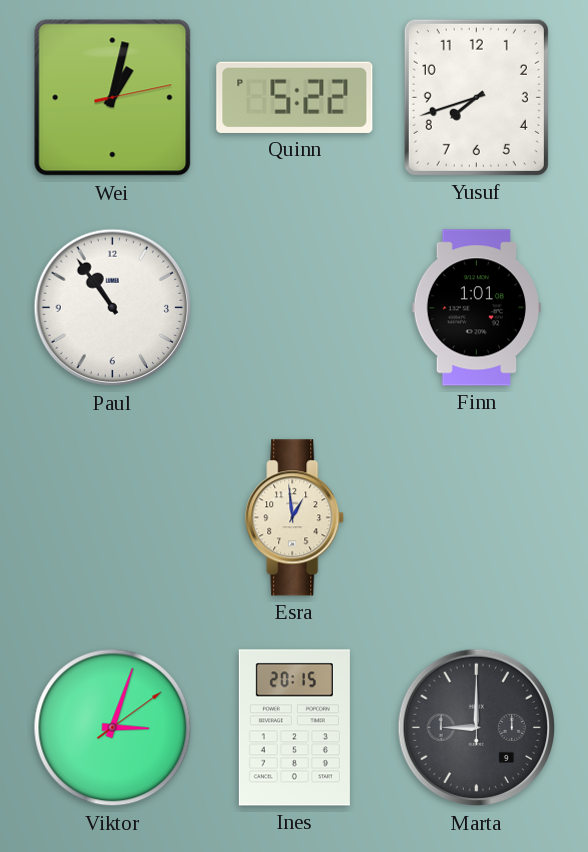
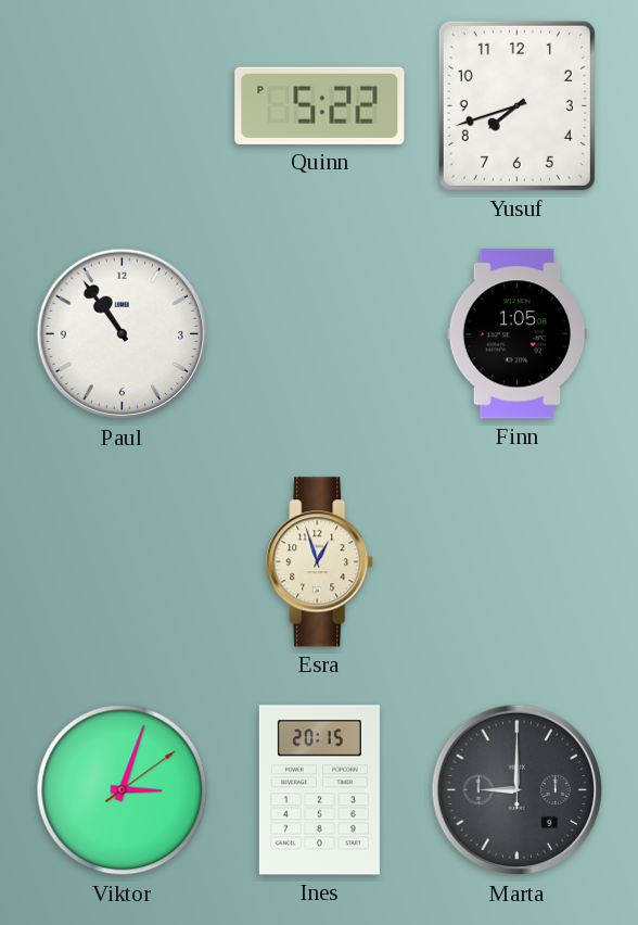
Wei: 1:02 -> none (113, 98)
Finn: 1:01 -> 1:05 (516, 334)
Esra: 12:59 -> 12:57 (320, 562)
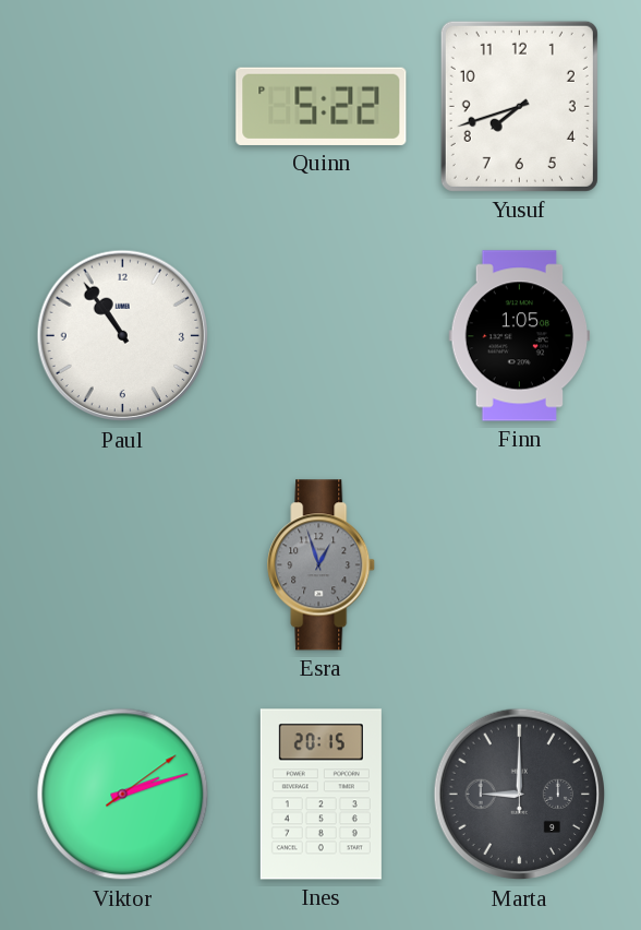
Esra dial: cream -> grey (322, 565)
Viktor: 3:03 -> 2:12 (123, 795)
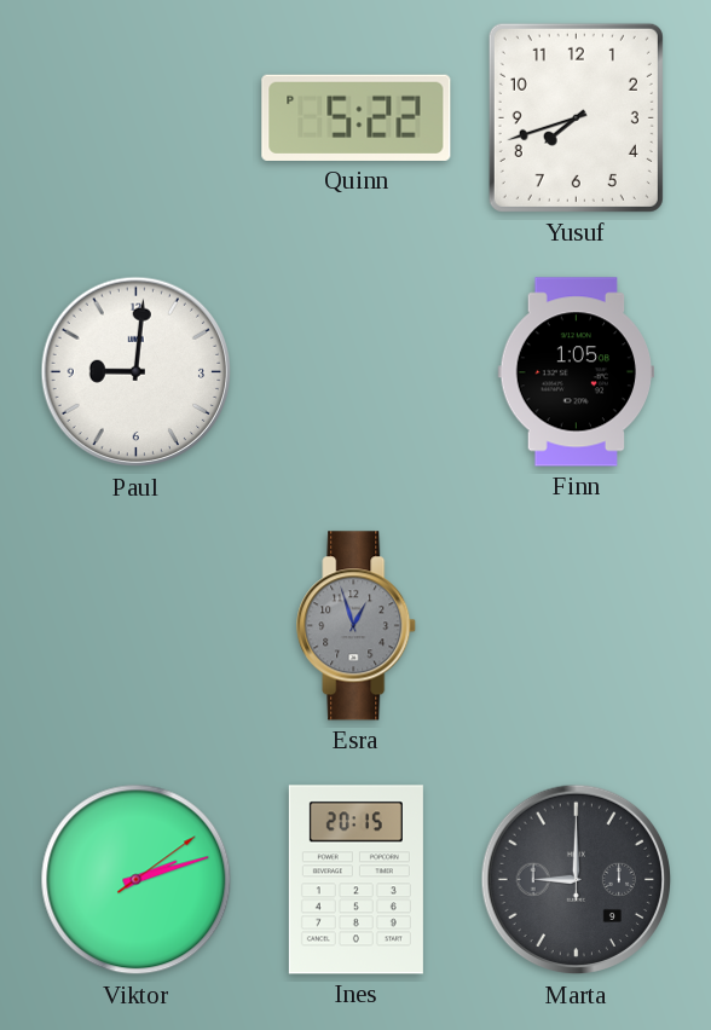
Paul: 10:54 -> 9:01 (137, 372)
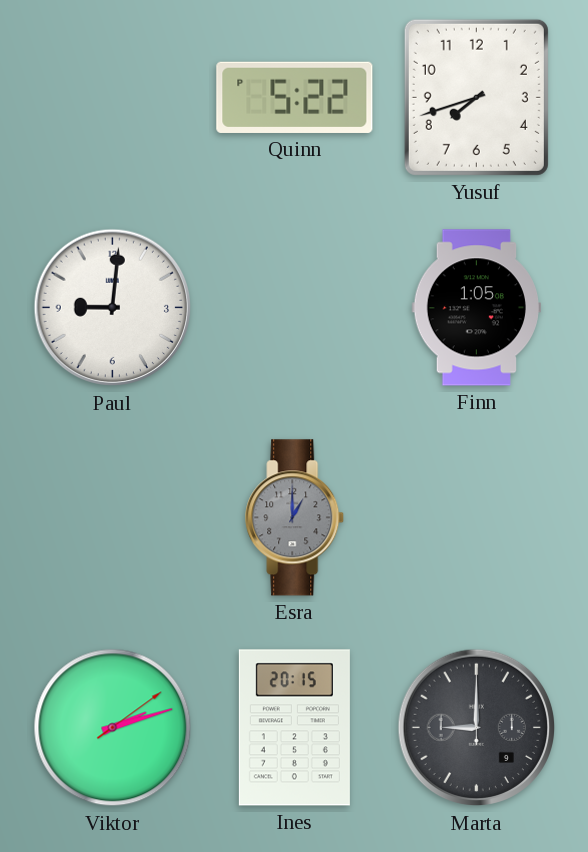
Esra: 12:57 -> 1:00 (295, 518)
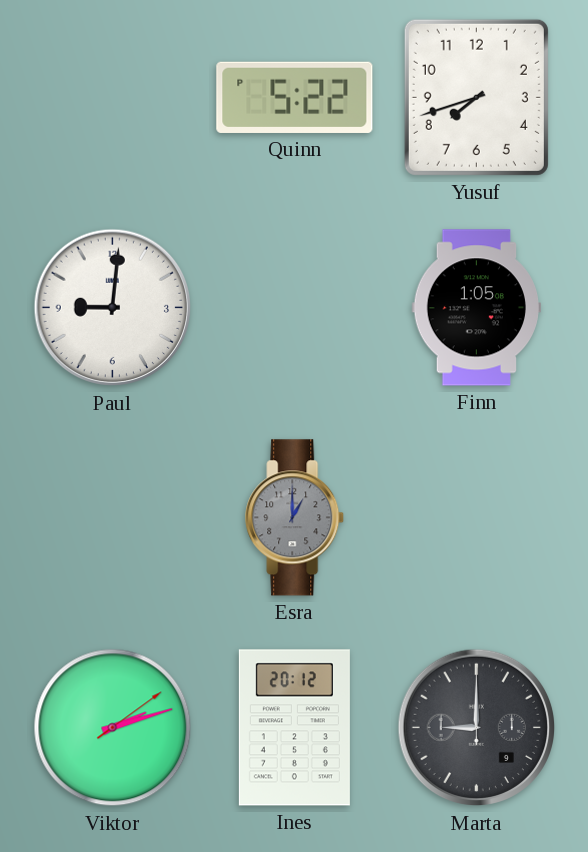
Ines: 20:15 -> 20:12 (294, 728)
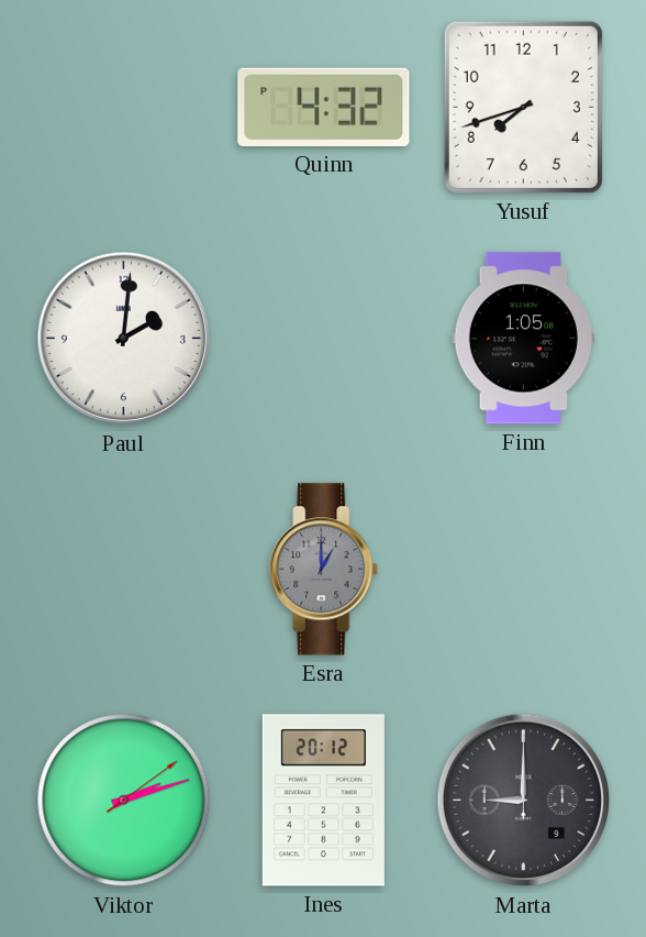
Quinn: 5:22 -> 4:32 (324, 107)
Paul: 9:01 -> 2:01 (124, 339)
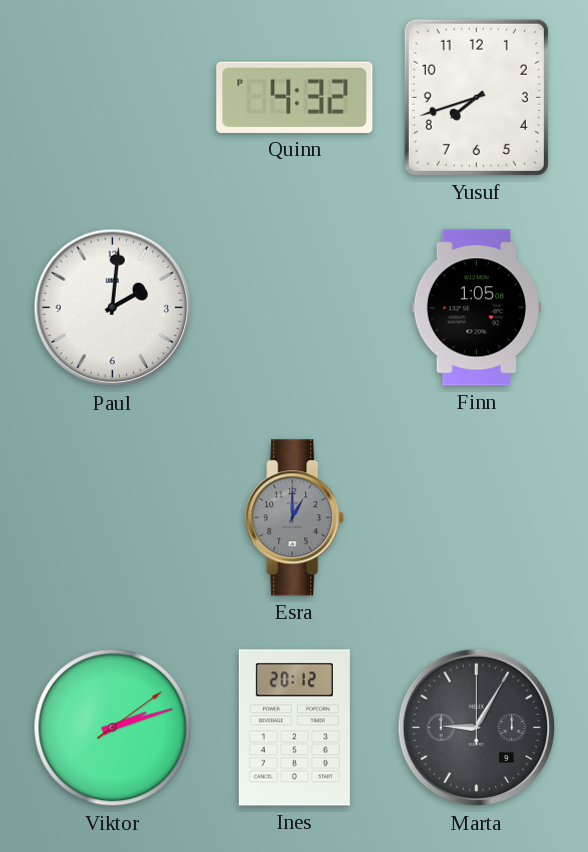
Marta: 9:00 -> 9:05 (477, 728)
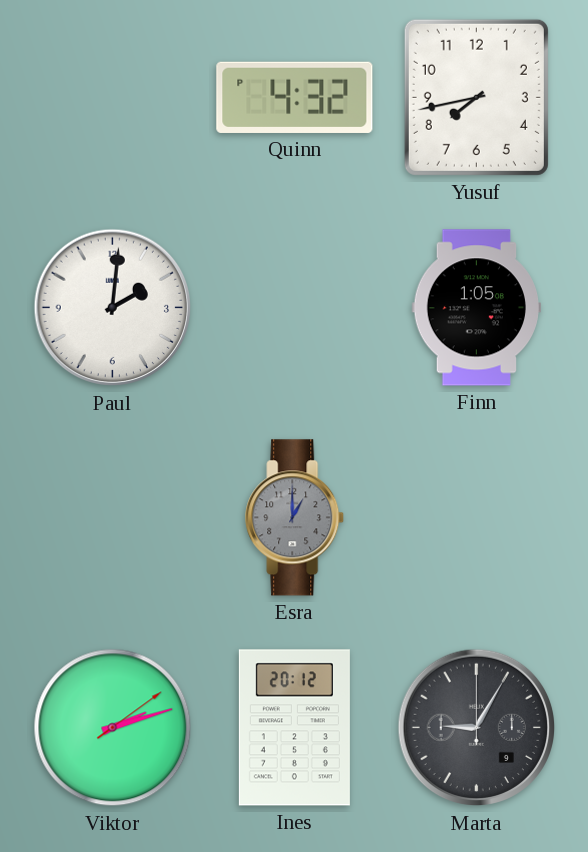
Yusuf: 7:42 -> 7:43 (476, 97)
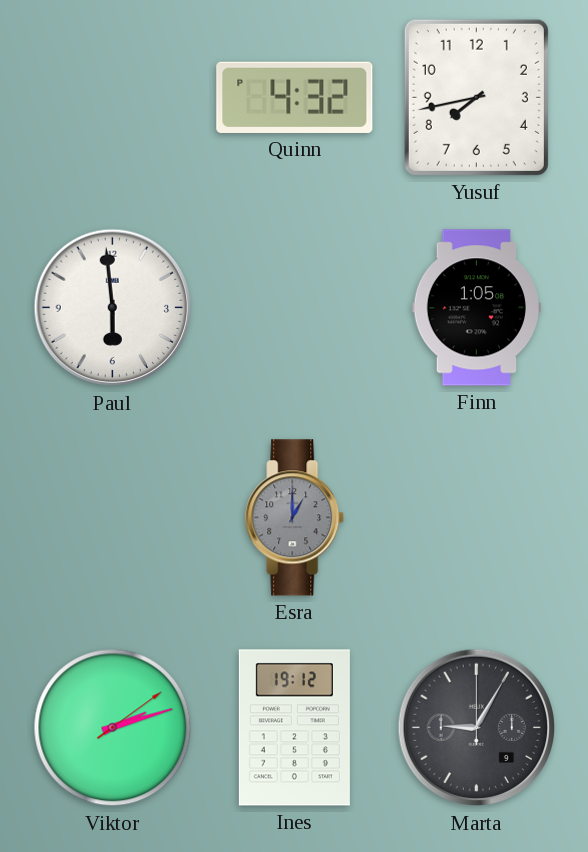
Paul: 2:01 -> 5:59 (113, 308)
Ines: 20:12 -> 19:12 (294, 728)
